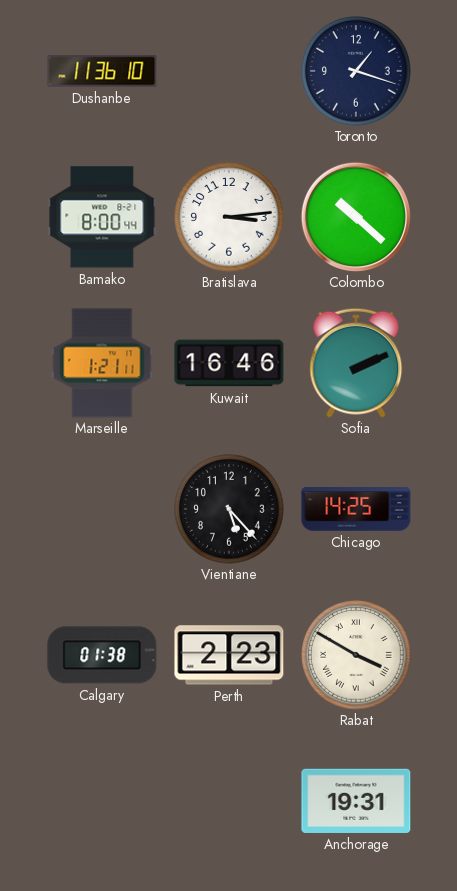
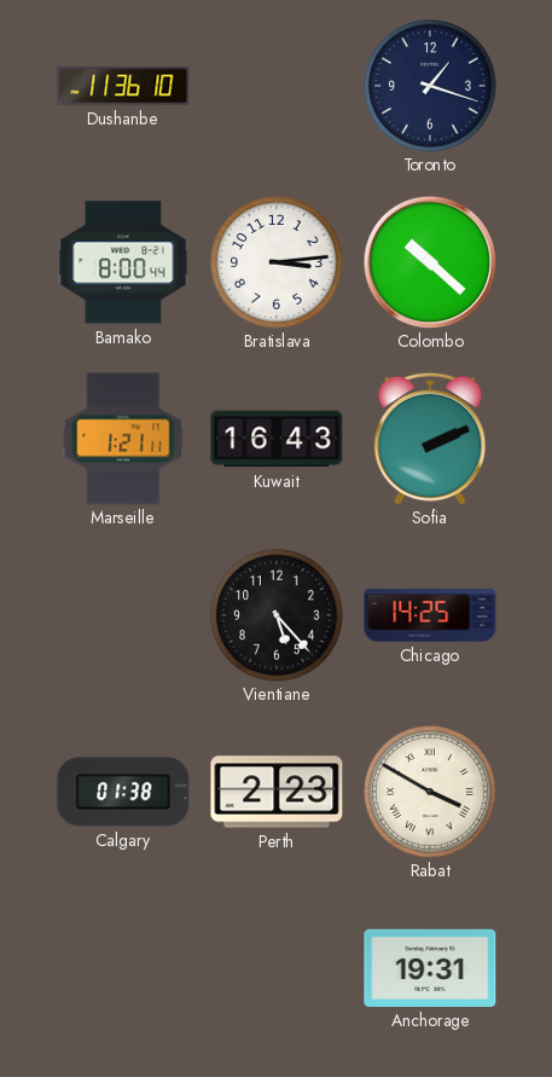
Kuwait: 16:46 -> 16:43 (277, 439)
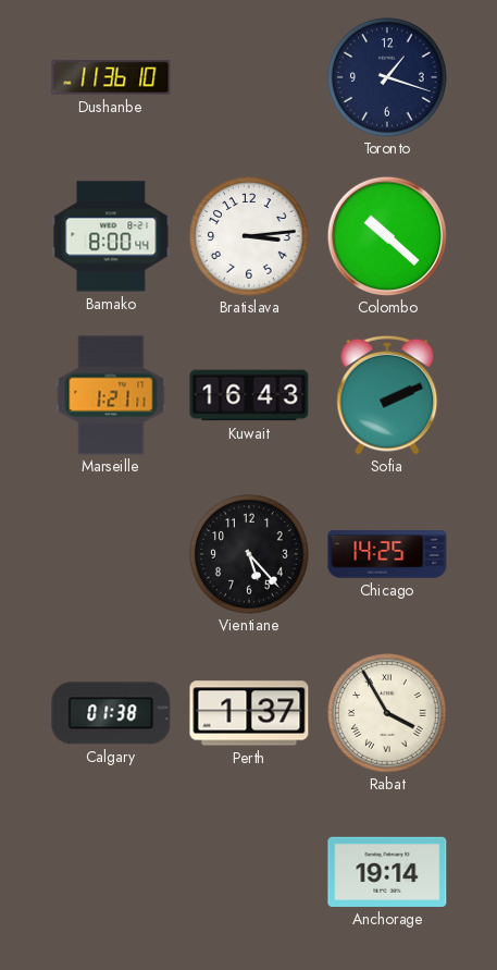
Perth: 2:23 -> 1:37 (249, 713)
Rabat: 3:50 -> 3:55 (387, 713)
Anchorage: 19:31 -> 19:14 (387, 872)
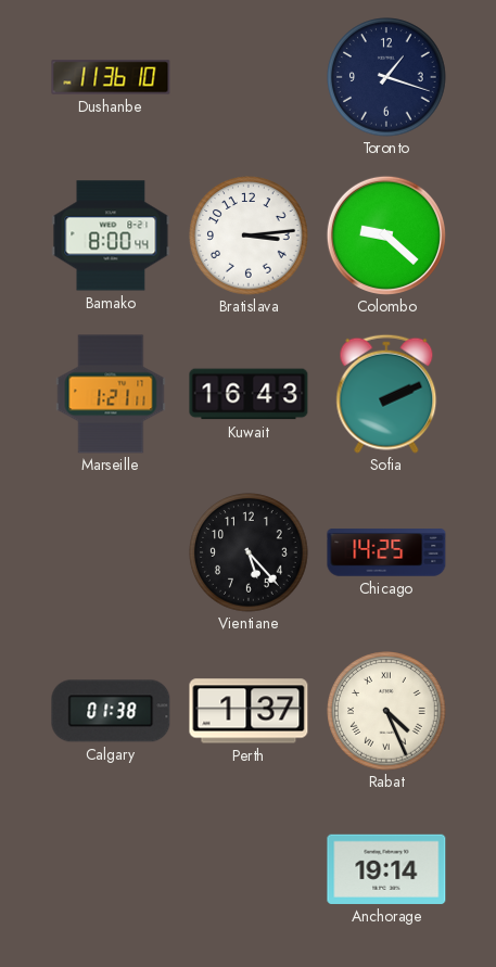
Colombo: 10:22 -> 9:22 (386, 236)
Rabat: 3:55 -> 4:26 (386, 711)
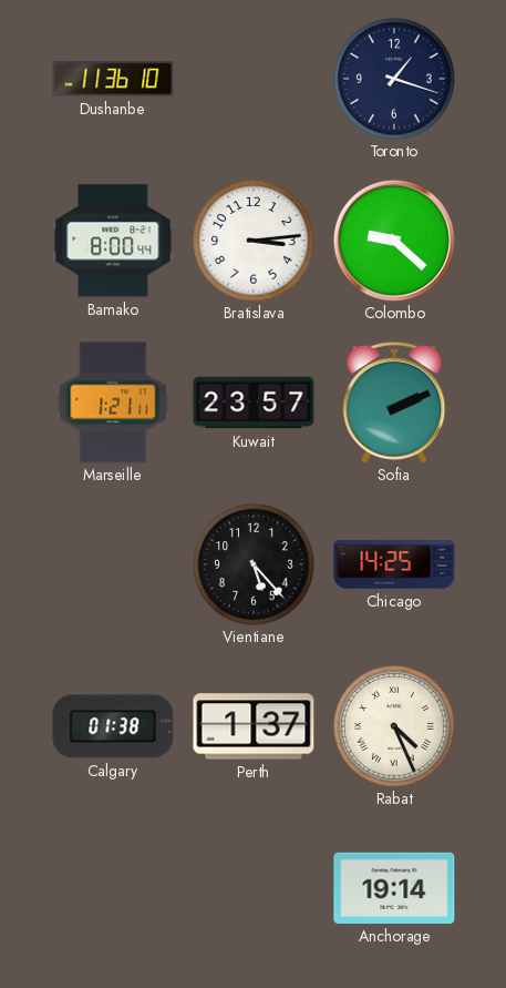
Kuwait: 16:43 -> 23:57 (254, 403)
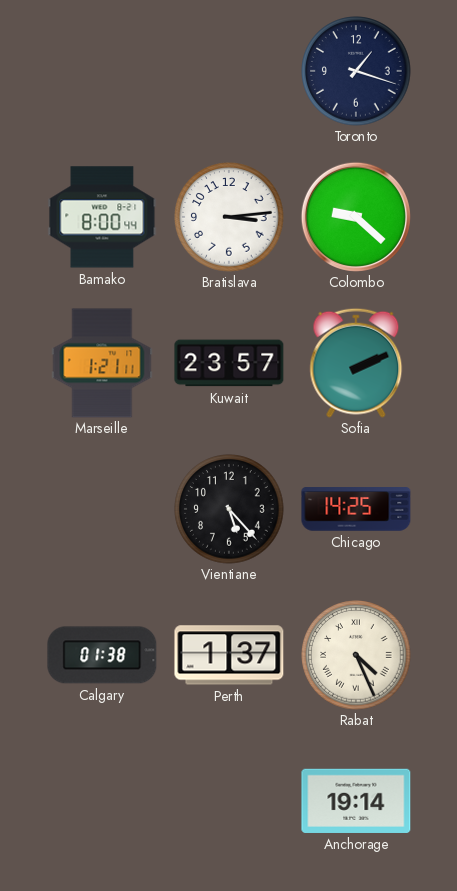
Dushanbe: 11:36 -> none (113, 79)
